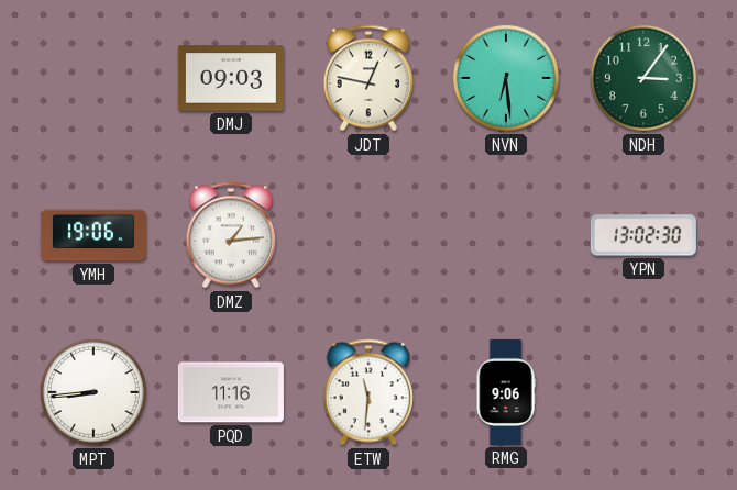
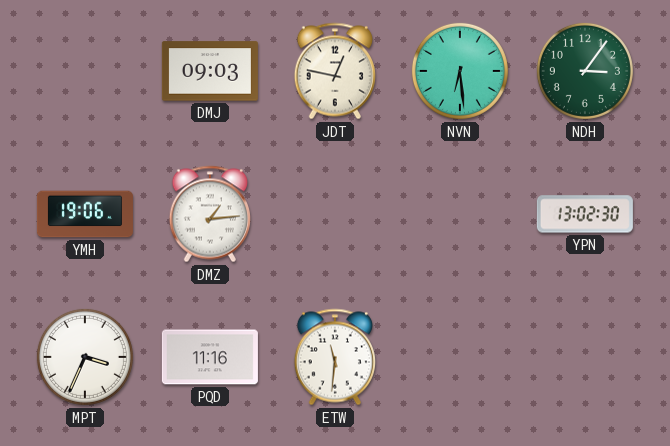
MPT: 8:44 -> 3:34 (85, 357)
RMG: 9:06 -> none (506, 392)
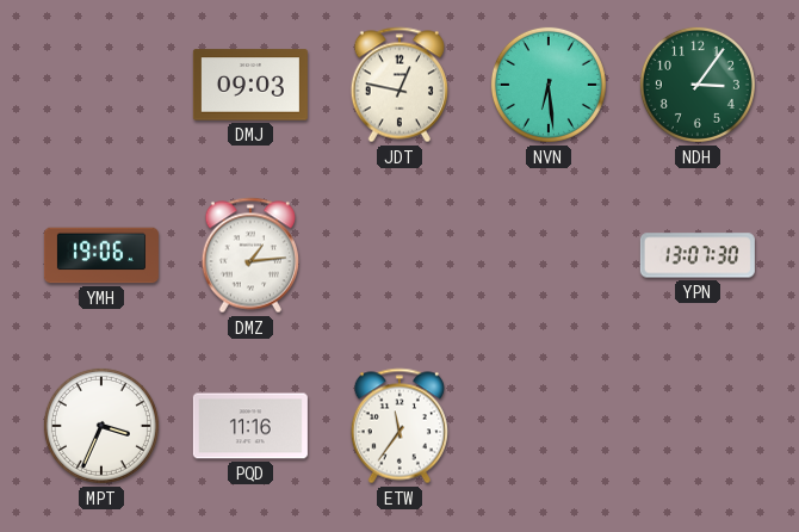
YPN: 13:02 -> 13:07 (698, 255)
ETW: 11:31 -> 11:36 (399, 426)
